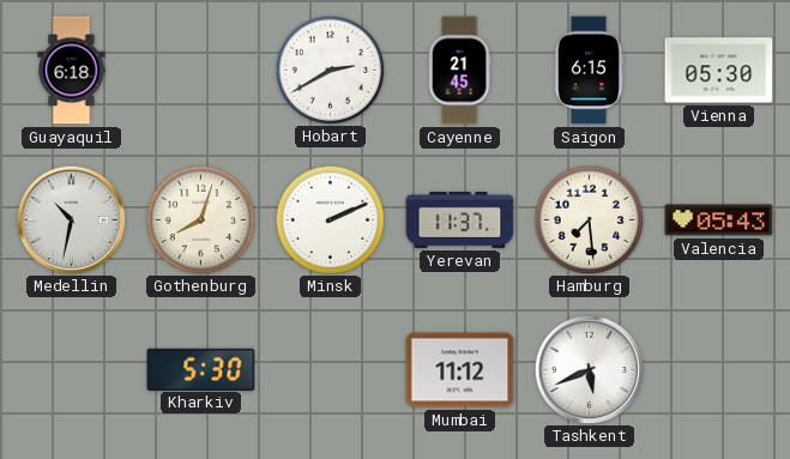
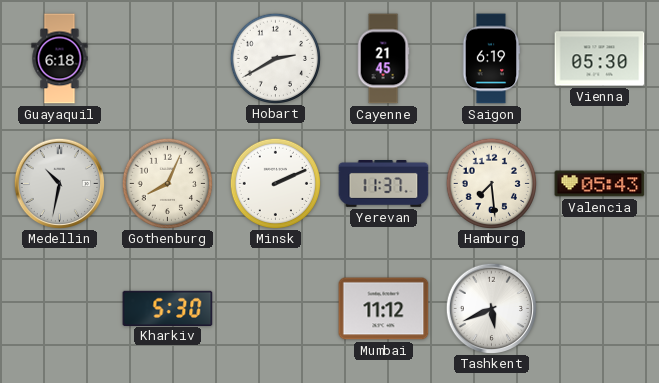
Saigon: 6:15 -> 6:19 (491, 59)
Gothenburg: 8:03 -> 8:04 (167, 183)
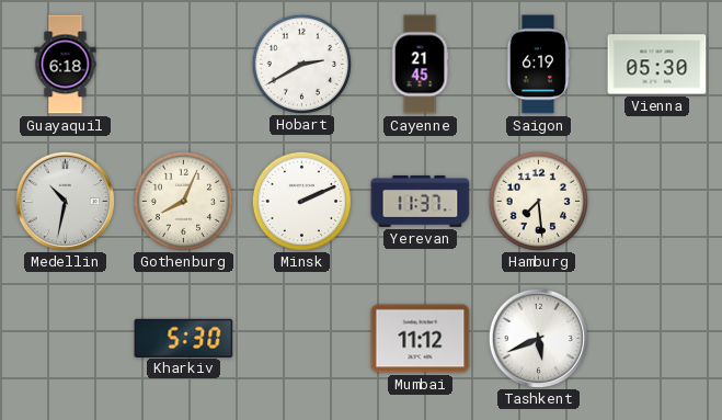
Valencia: 05:43 -> none (600, 184)
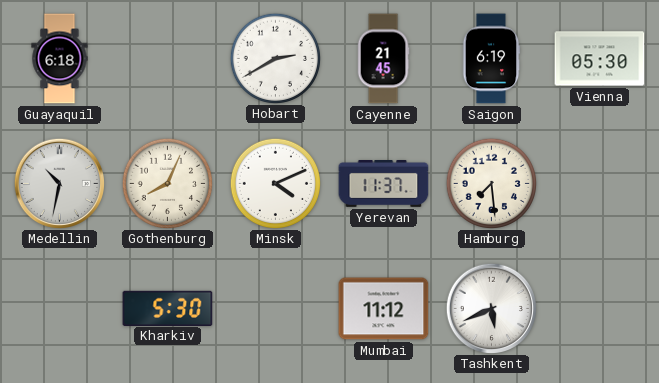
Minsk: 2:11 -> 4:11 (275, 183)
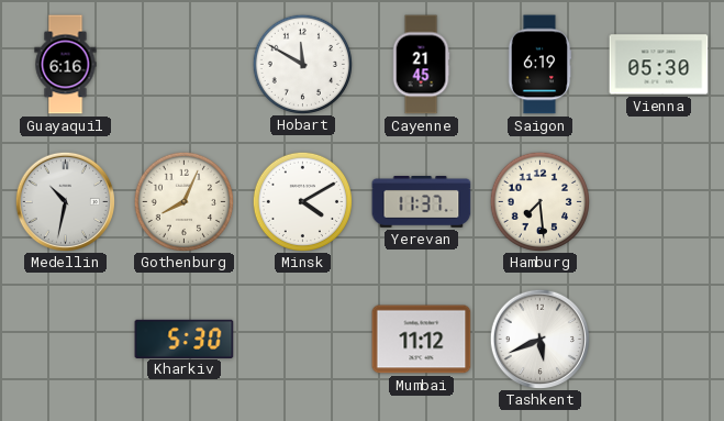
Guayaquil: 6:18 -> 6:16 (66, 65)
Hobart: 2:40 -> 11:50 (302, 64)
Minsk: 4:11 -> 4:10 (302, 201)
